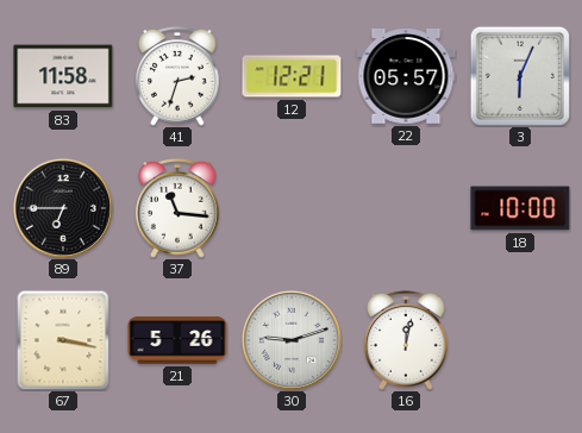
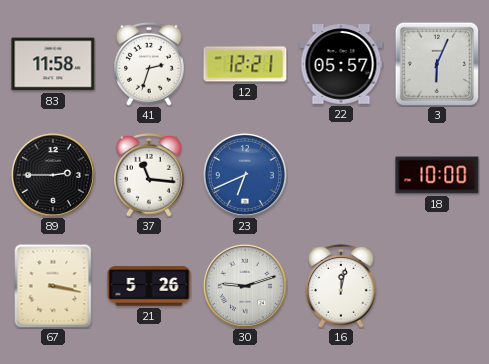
89: 6:45 -> 2:45 (53, 175)
23: none -> 6:41 (245, 175)
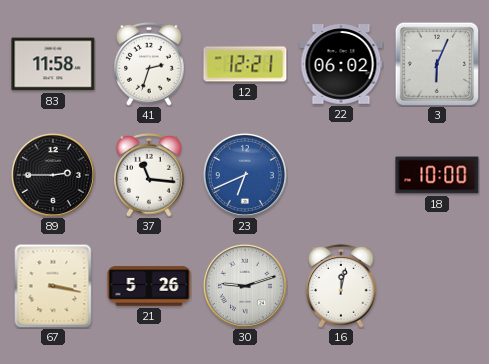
22: 05:57 -> 06:02 (341, 64)
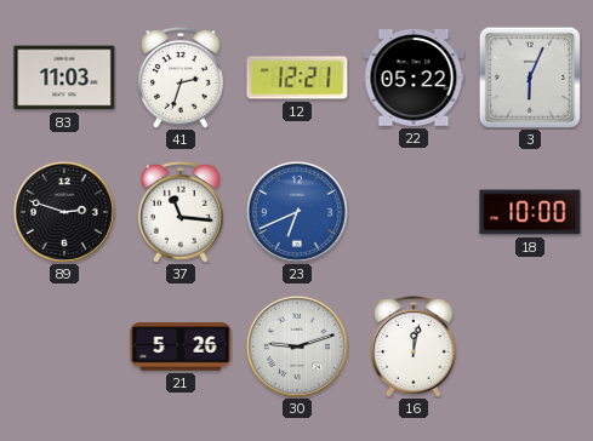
83: 11:58 -> 11:03 (64, 78)
22: 06:02 -> 05:22 (414, 78)
89: 2:45 -> 2:48 (64, 212)
67: 3:17 -> none (53, 286)
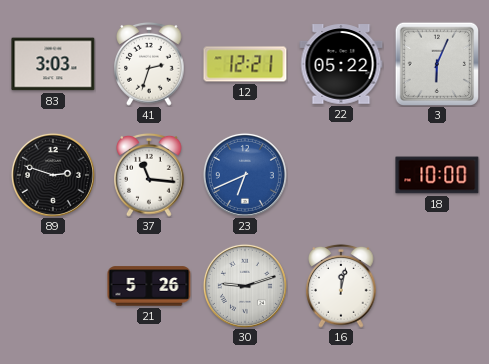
83: 11:03 -> 3:03 (53, 64)
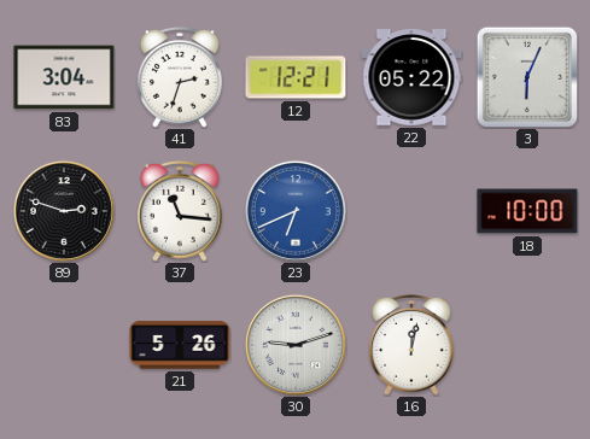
83: 3:03 -> 3:04 (64, 77)
